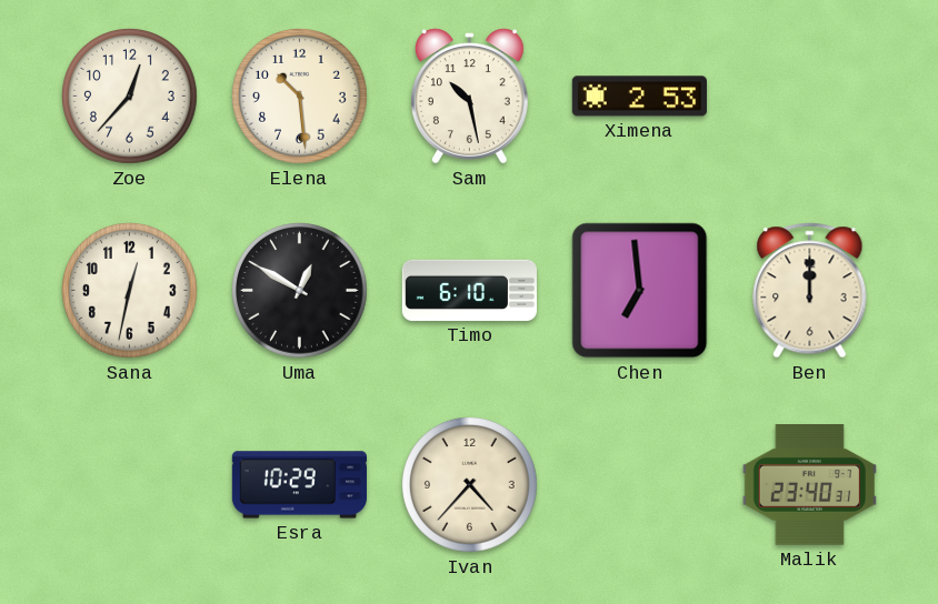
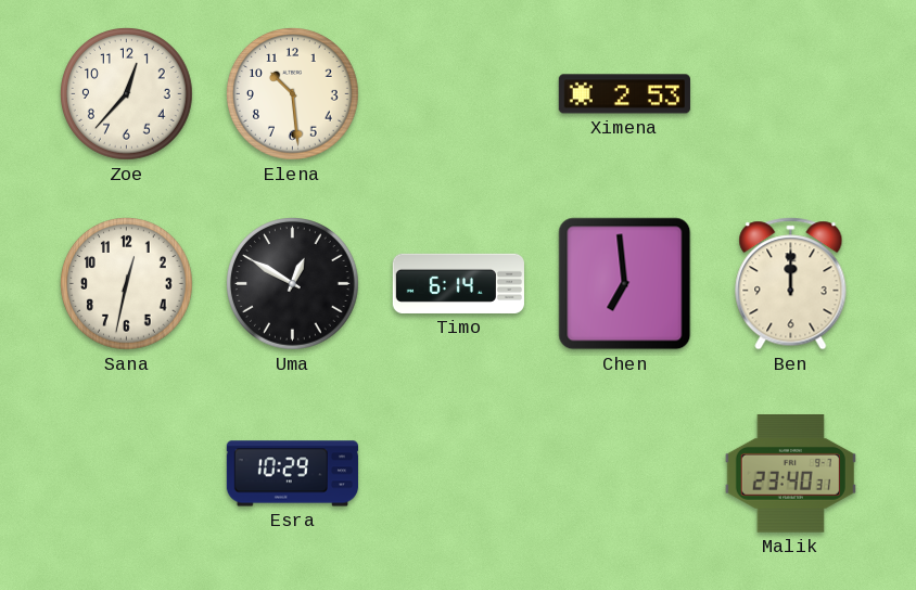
Sam: 10:28 -> none (469, 97)
Timo: 6:10 -> 6:14 (458, 283)
Ivan: 4:37 -> none (470, 485)
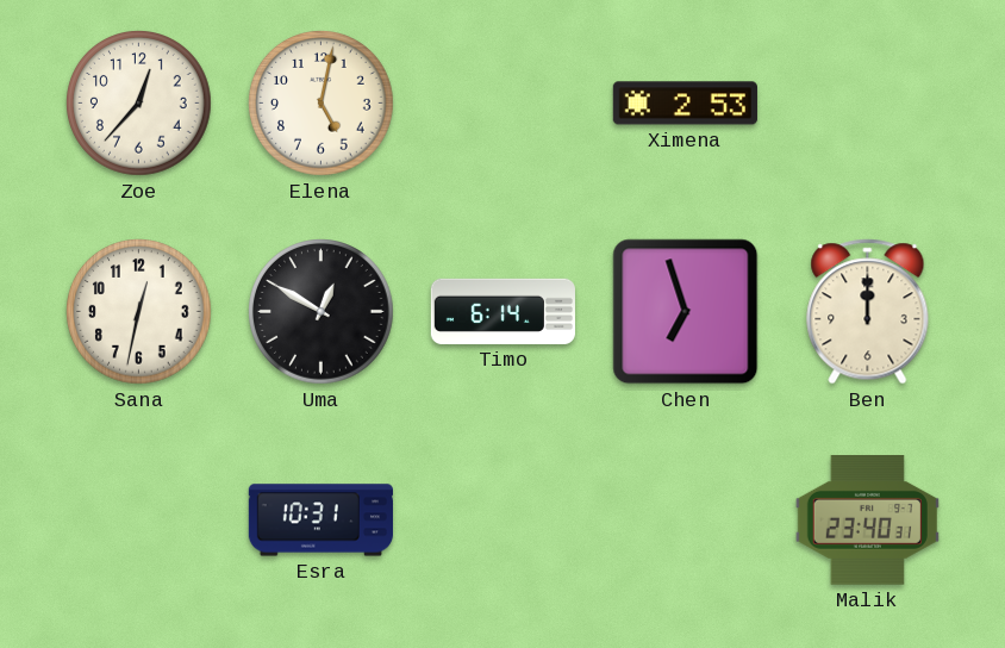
Elena: 10:29 -> 5:02 (322, 104)
Chen: 6:59 -> 6:57 (686, 312)
Esra: 10:29 -> 10:31 (320, 521)
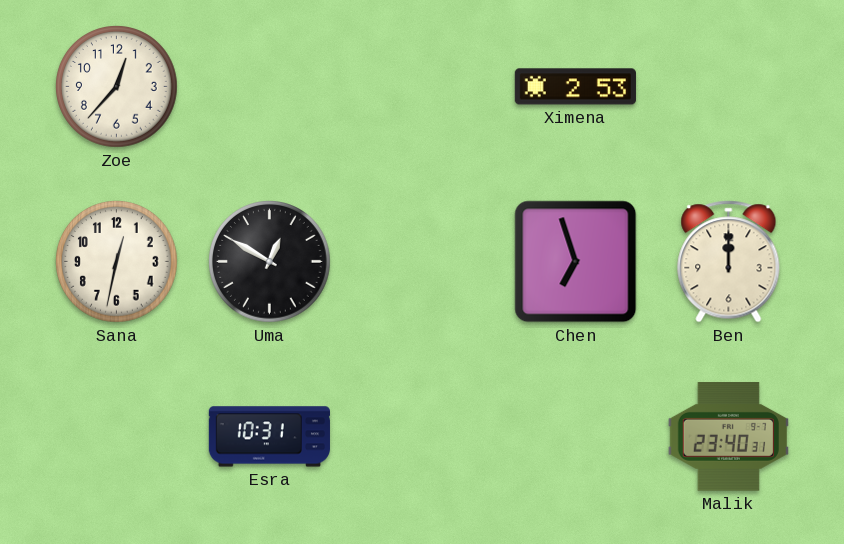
Elena: 5:02 -> none (322, 104)
Timo: 6:14 -> none (502, 311)
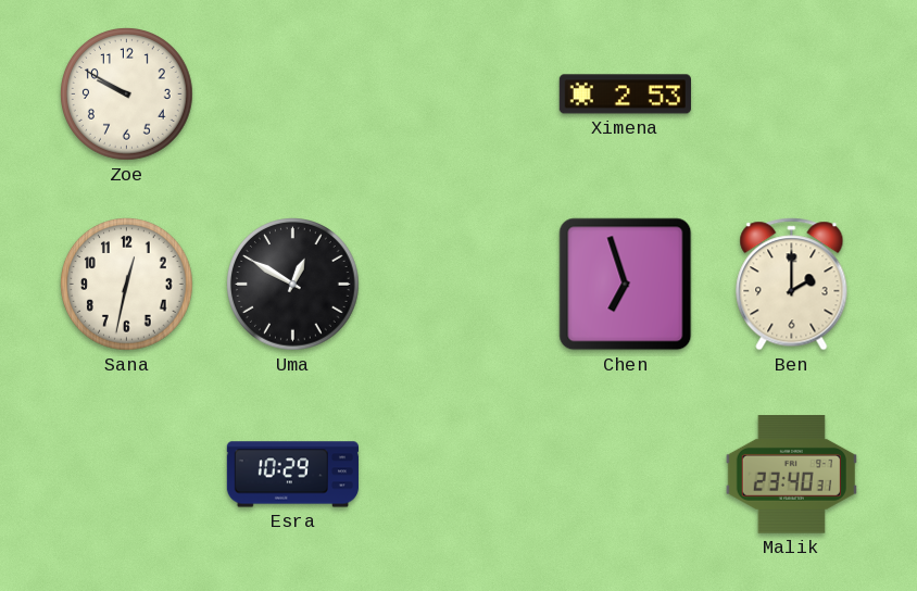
Zoe: 12:37 -> 9:50 (127, 95)
Ben: 12:00 -> 2:00 (792, 285)
Esra: 10:31 -> 10:29 (292, 475)
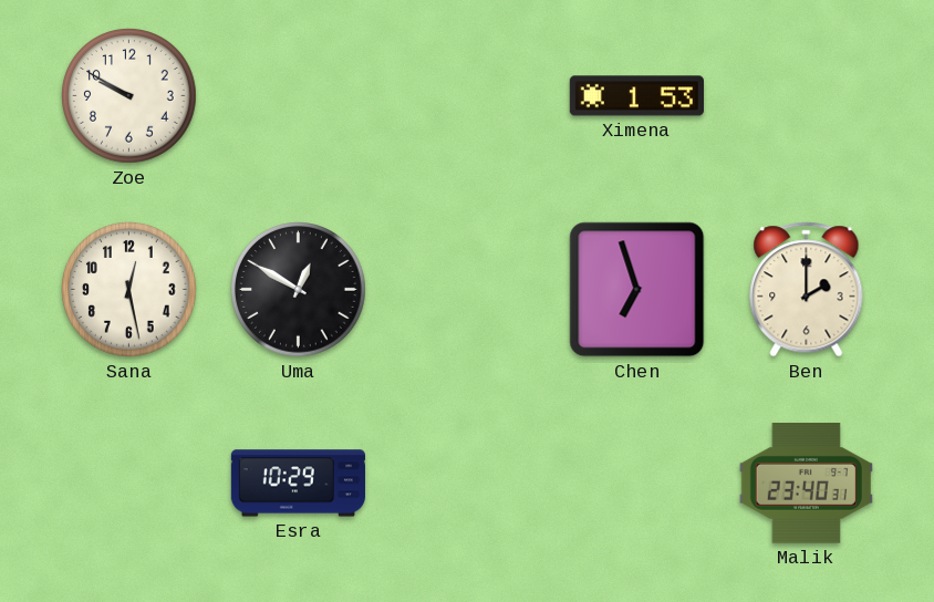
Ximena: 2:53 -> 1:53 (636, 96)
Sana: 12:32 -> 12:28 (129, 290)
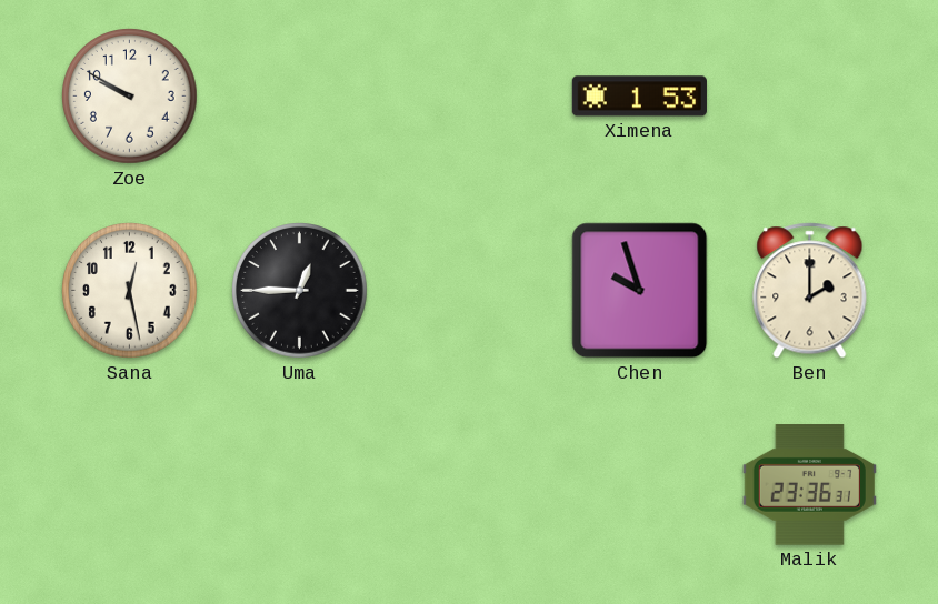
Uma: 12:50 -> 12:45 (300, 291)
Chen: 6:57 -> 9:57 (640, 291)
Esra: 10:29 -> none (298, 484)
Malik: 23:40 -> 23:36 (809, 485)
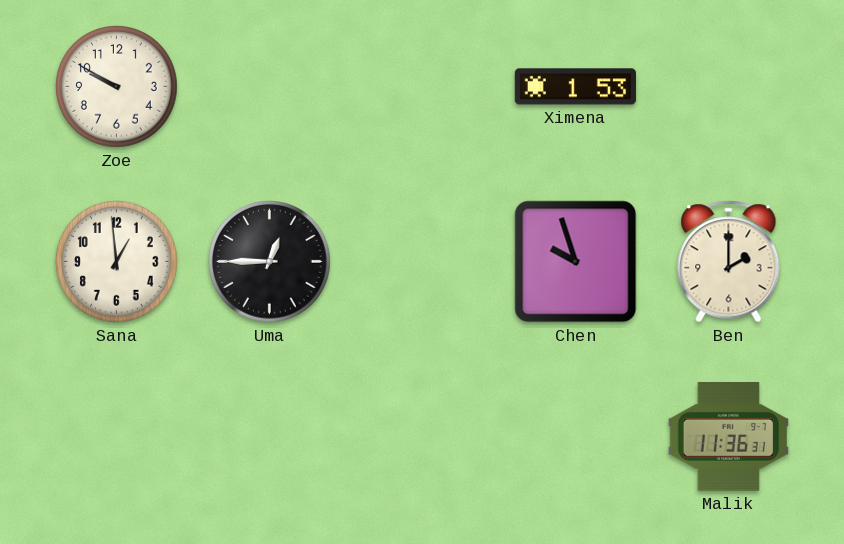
Sana: 12:28 -> 12:59 (117, 262)
Malik: 23:36 -> 11:36 (728, 437)
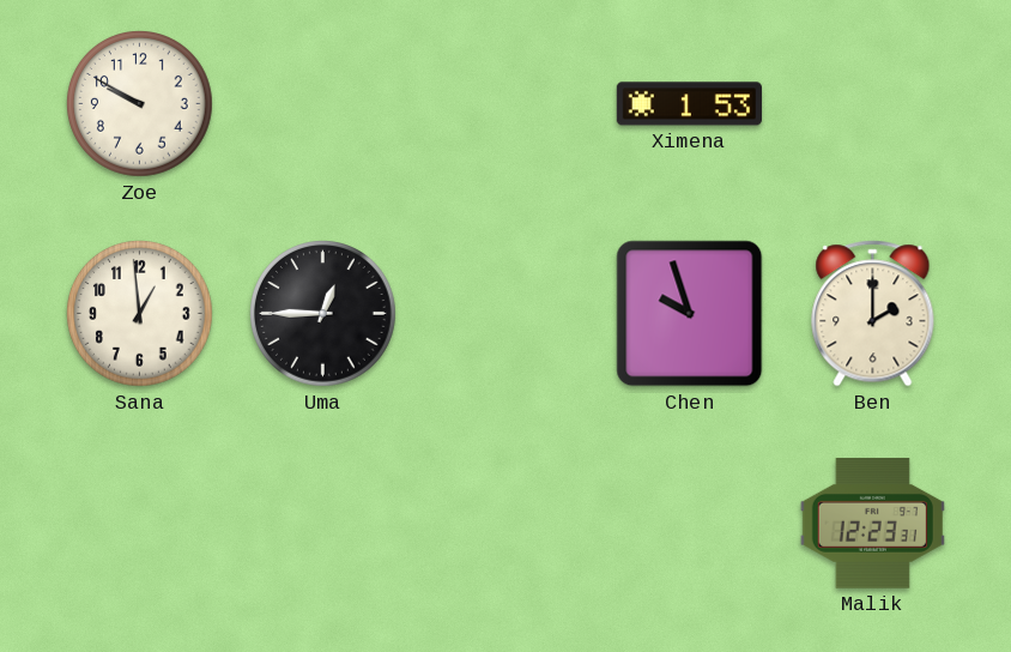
Malik: 11:36 -> 12:23 (872, 524)
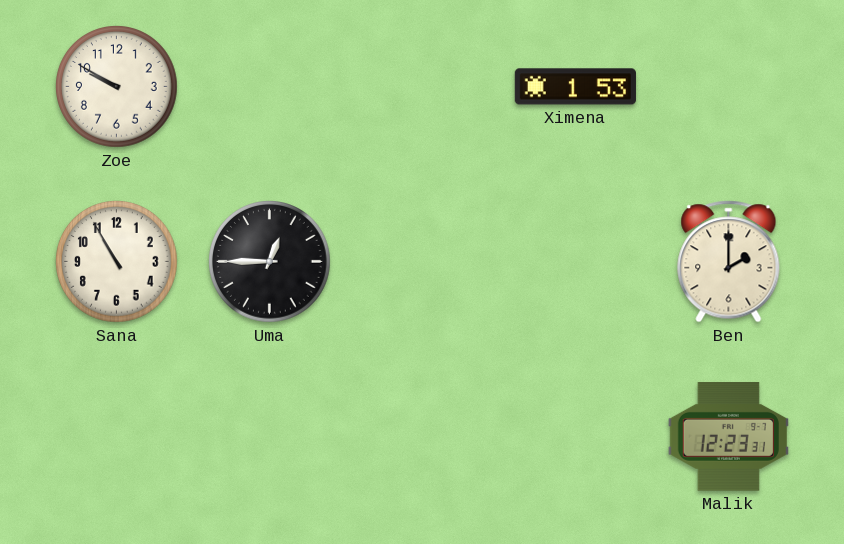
Sana: 12:59 -> 10:55 (117, 262)
Chen: 9:57 -> none (690, 314)
